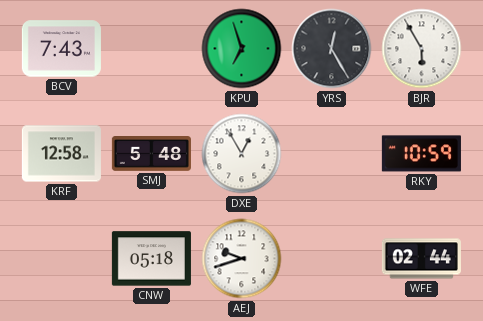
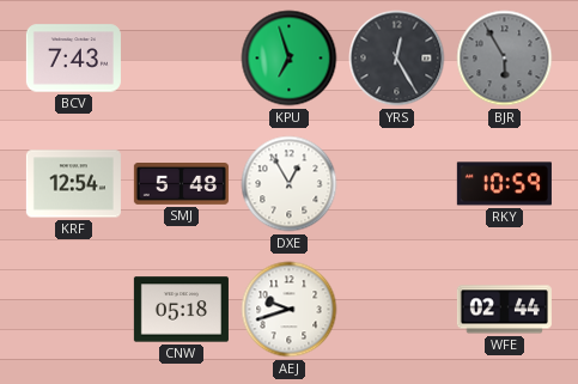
BJR dial: white -> grey (505, 59)
KRF: 12:58 -> 12:54 (73, 184)
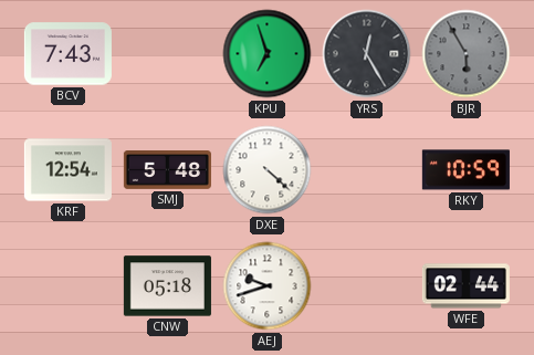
DXE: 12:55 -> 4:22 (268, 170)
